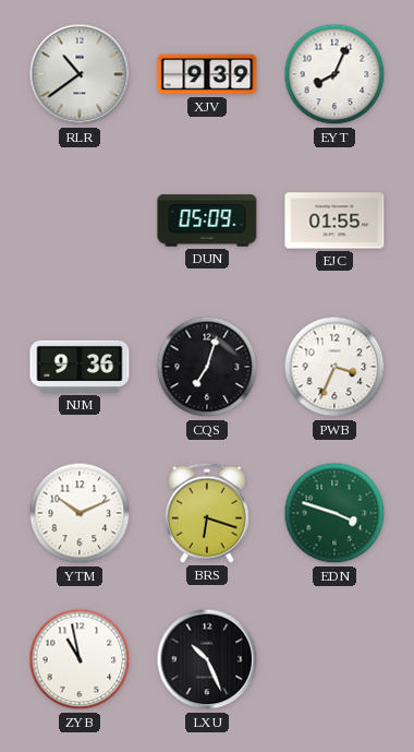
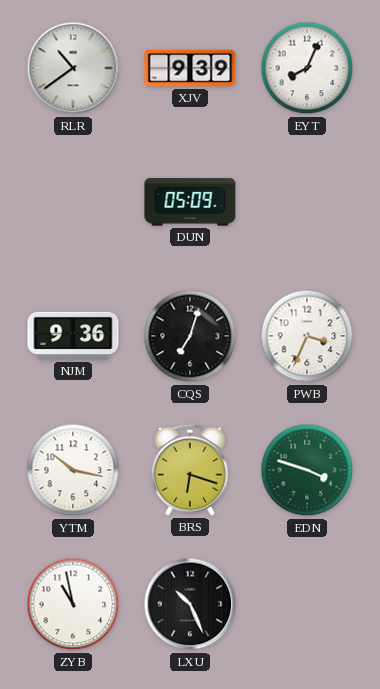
EJC: 01:55 -> none (334, 220)
YTM: 10:11 -> 10:17 (73, 470)
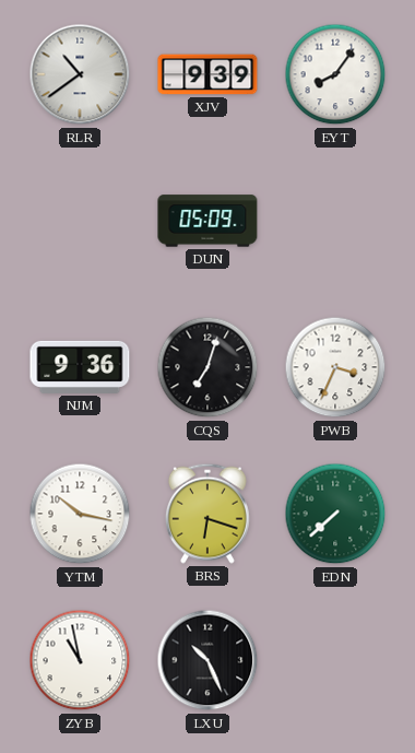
EYT: 8:04 -> 8:06 (335, 74)
EDN: 3:48 -> 7:38 (335, 514)
